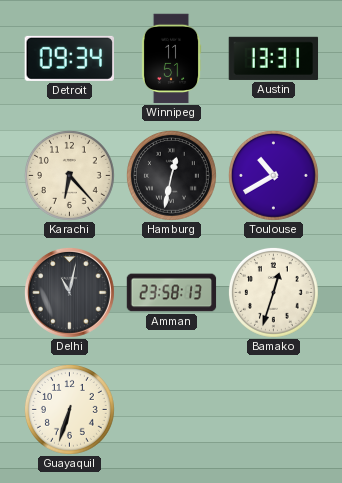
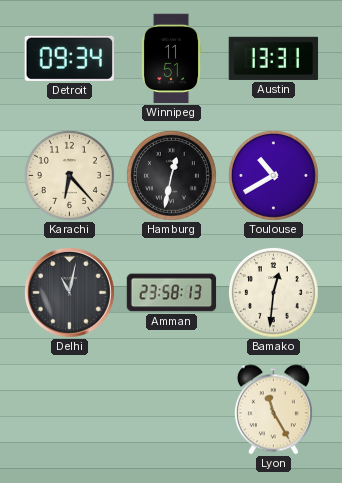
Bamako: 12:33 -> 12:31 (273, 292)
Guayaquil: 6:33 -> none (69, 409)
Lyon: none -> 11:25 (273, 410)
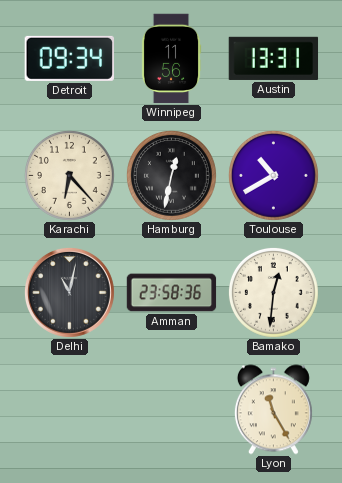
Winnipeg: 11:51 -> 11:56 (171, 59)
Amman: 23:58:13 -> 23:58:36 (172, 293)
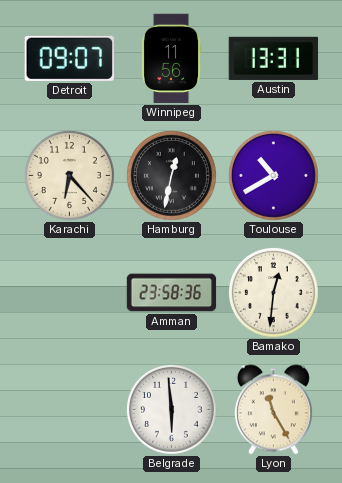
Detroit: 09:34 -> 09:07 (69, 58)
Delhi: 11:02 -> none (69, 292)
Belgrade: none -> 5:59 (171, 409)
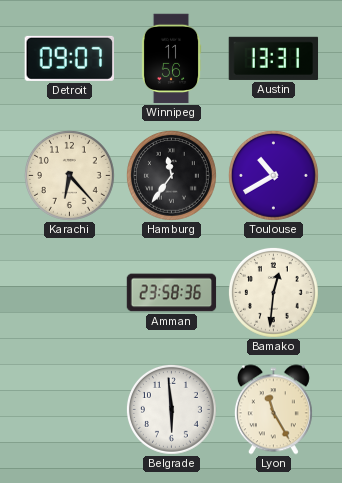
Hamburg: 12:32 -> 11:36 (171, 175)
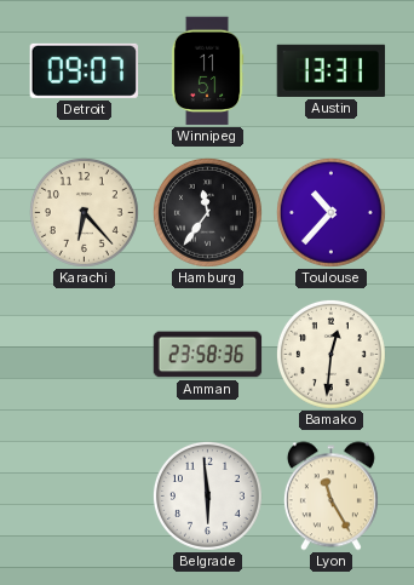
Winnipeg: 11:56 -> 11:51 (207, 71)
Toulouse: 10:40 -> 10:37 (330, 212)
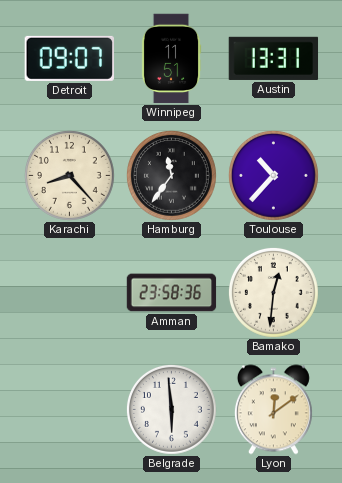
Karachi: 6:23 -> 8:23 (69, 175)
Lyon: 11:25 -> 12:09 (273, 410)
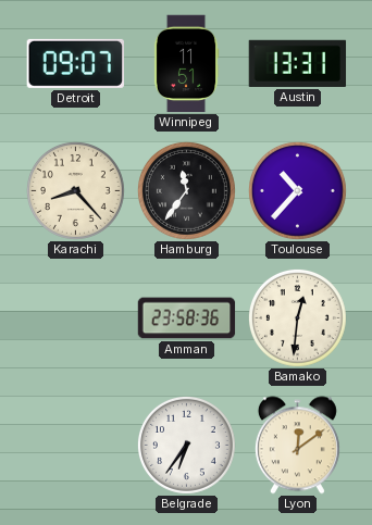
Belgrade: 5:59 -> 6:36 (186, 445)
